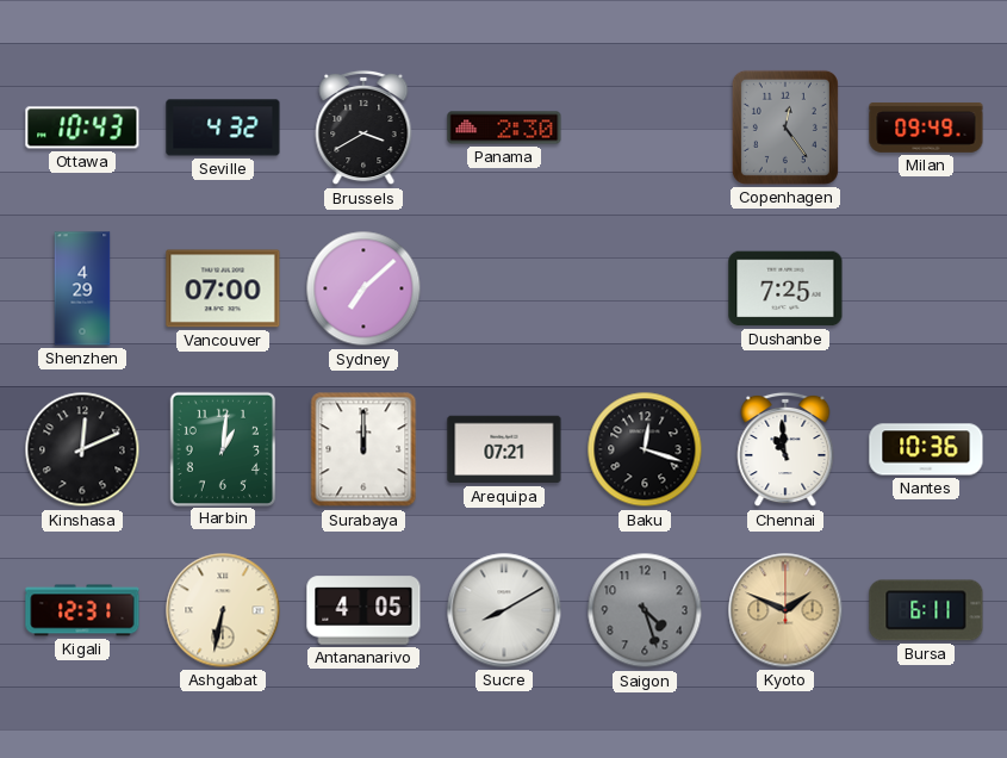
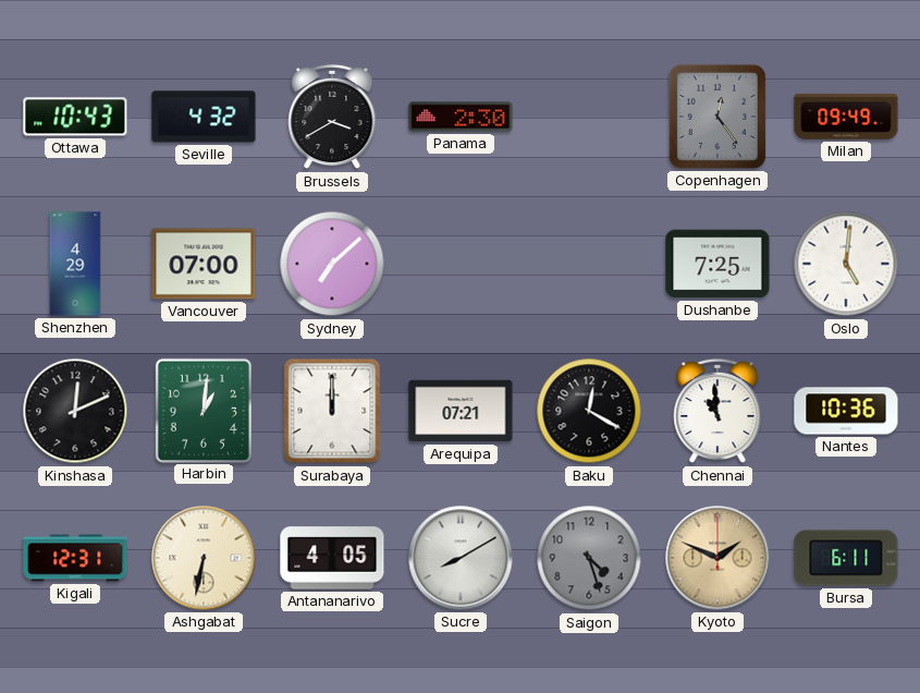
Oslo: none -> 5:01 (846, 264)
Baku: 12:18 -> 12:20 (589, 411)
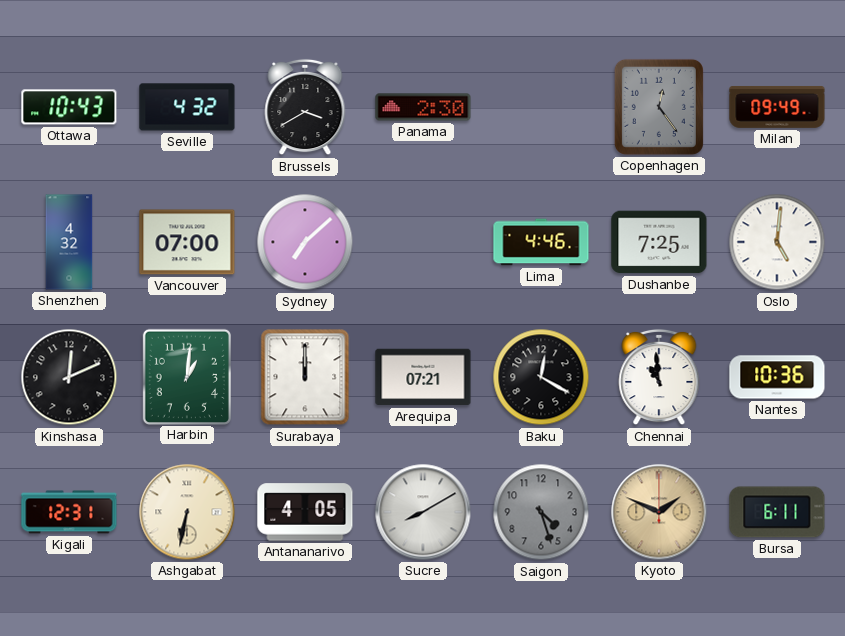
Shenzhen: 4:29 -> 4:32 (69, 242)
Lima: none -> 4:46 (541, 242)
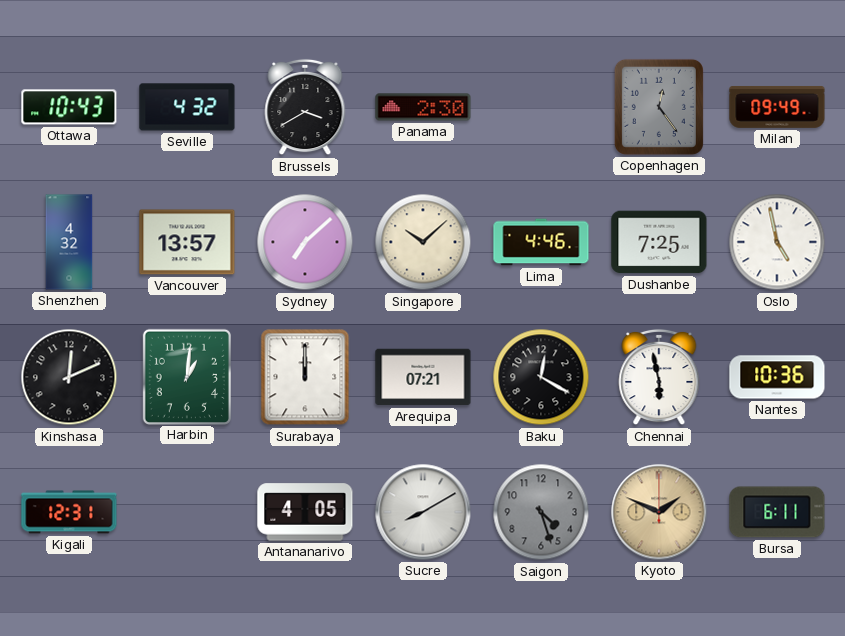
Vancouver: 07:00 -> 13:57 (187, 242)
Singapore: none -> 10:08 (423, 242)
Oslo: 5:01 -> 4:58 (777, 242)
Chennai: 10:59 -> 5:58 (659, 377)
Ashgabat: 6:32 -> none (187, 512)
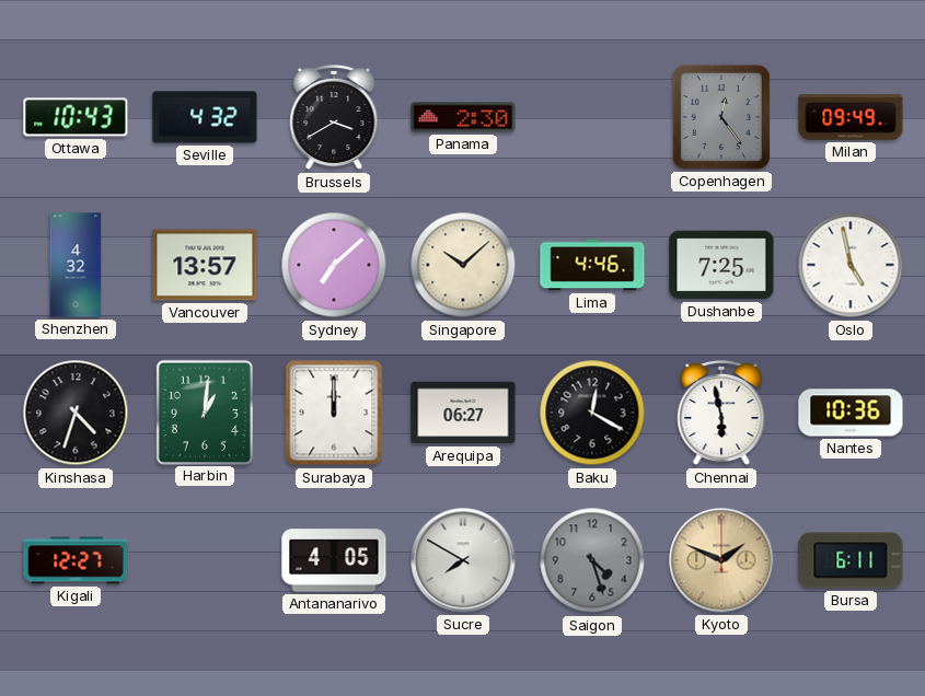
Kinshasa: 12:11 -> 4:33 (76, 413)
Arequipa: 07:21 -> 06:27 (463, 413)
Kigali: 12:31 -> 12:27 (76, 560)
Sucre: 8:10 -> 7:50 (463, 560)
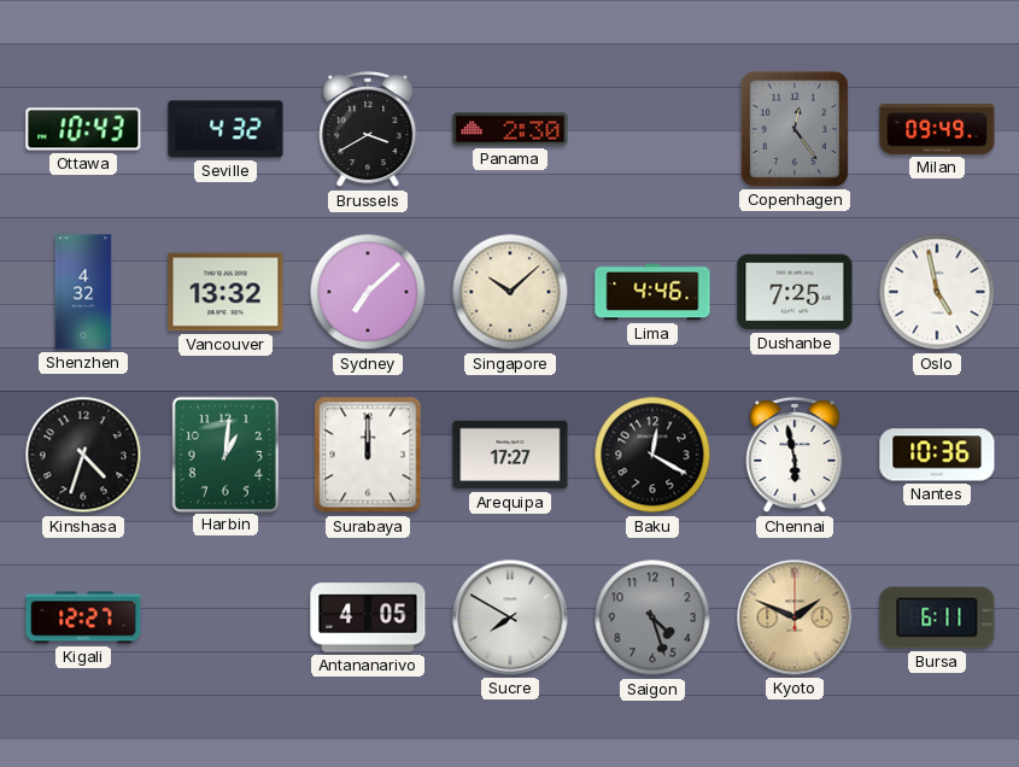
Vancouver: 13:57 -> 13:32 (226, 292)
Arequipa: 06:27 -> 17:27 (510, 455)
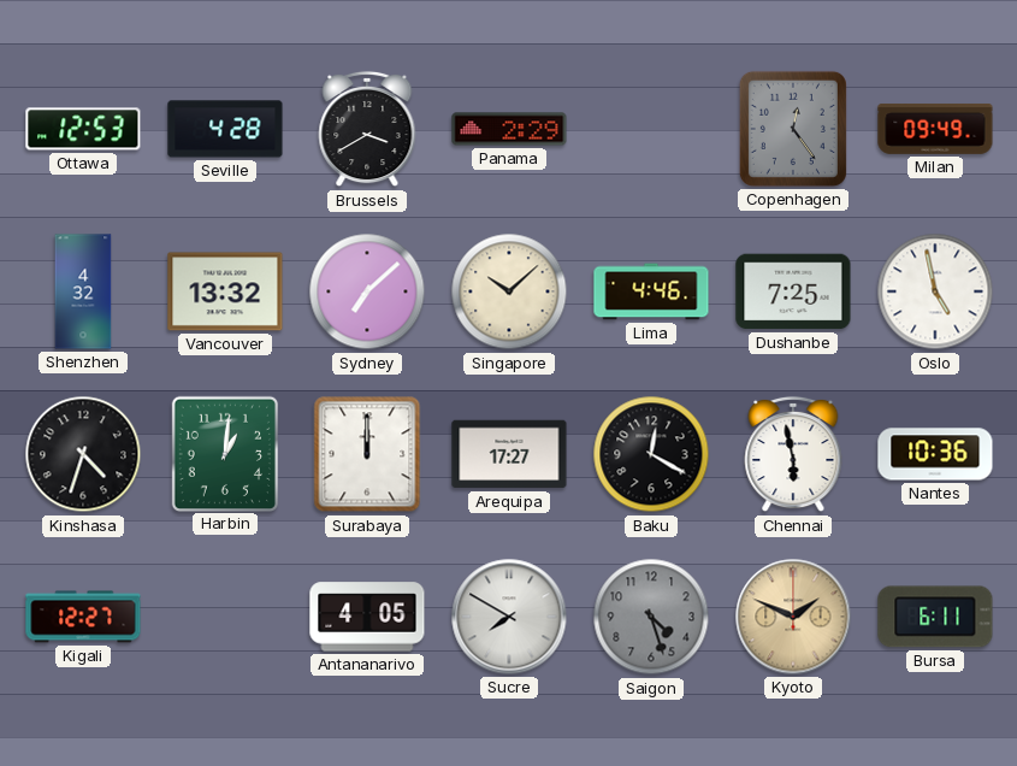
Ottawa: 10:43 -> 12:53 (83, 129)
Seville: 4:32 -> 4:28 (225, 129)
Panama: 2:30 -> 2:29 (509, 129)
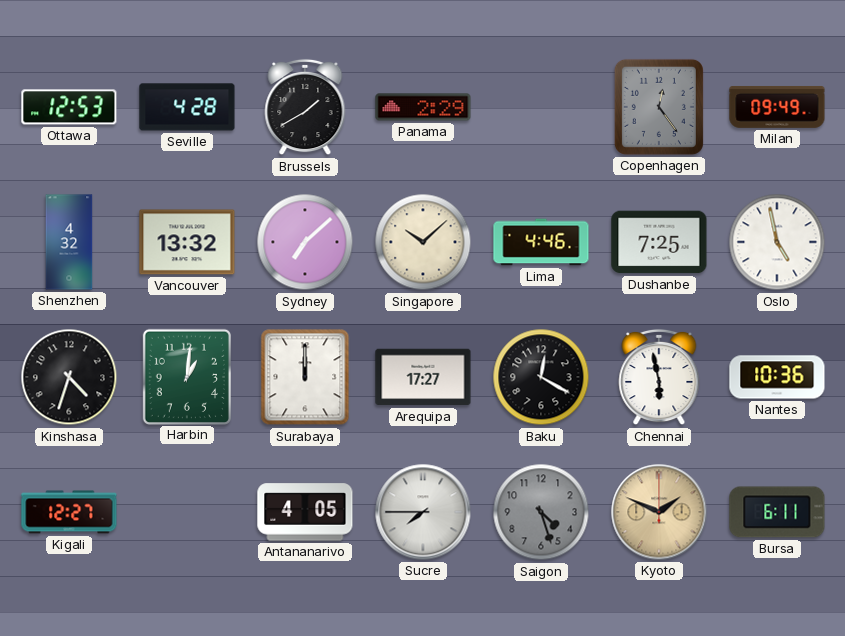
Brussels: 3:40 -> 1:40 (305, 107)
Sucre: 7:50 -> 7:45 (423, 512)
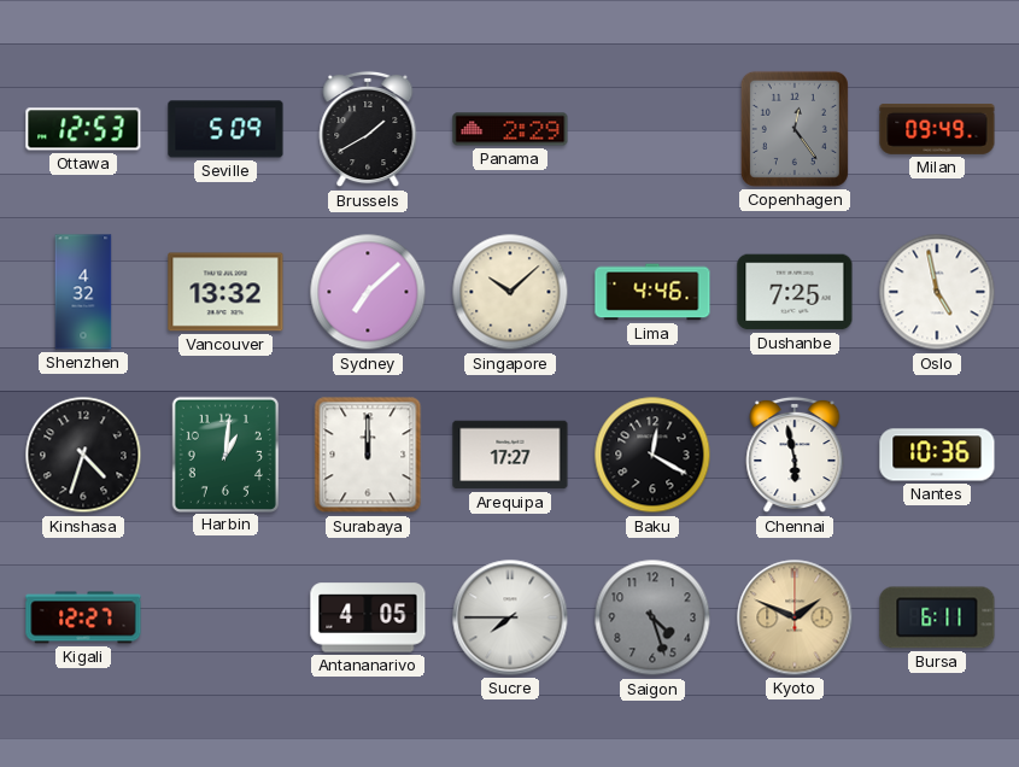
Seville: 4:28 -> 5:09 (226, 129)
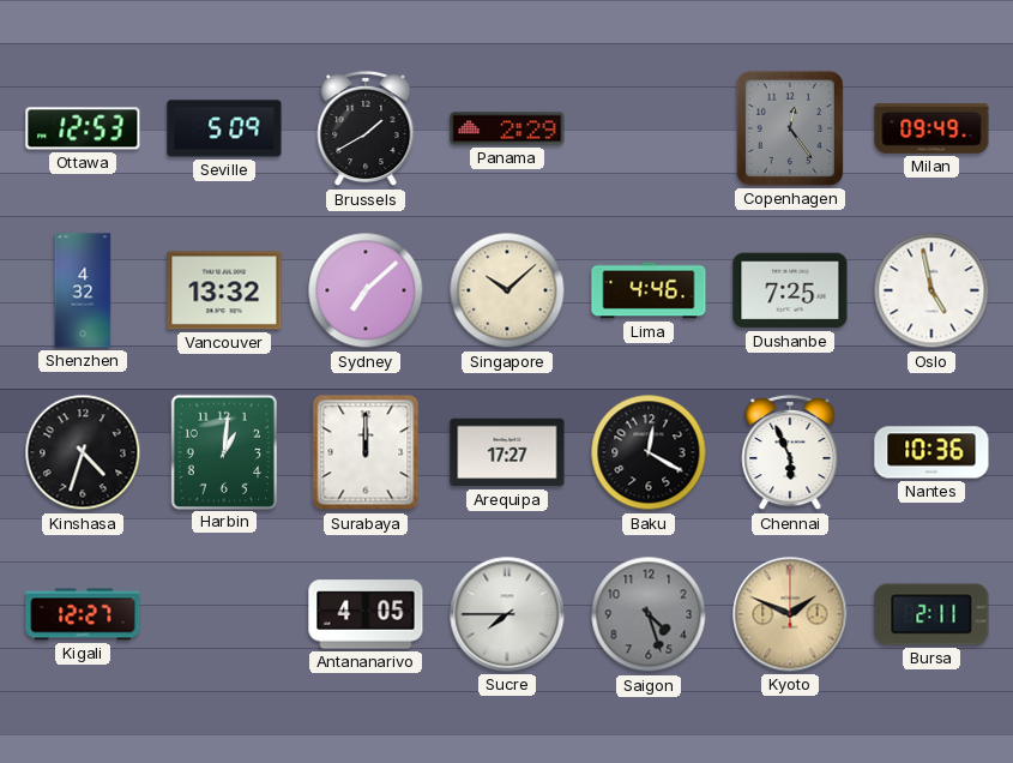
Chennai: 5:58 -> 5:56 (790, 452)
Bursa: 6:11 -> 2:11 (931, 614)
